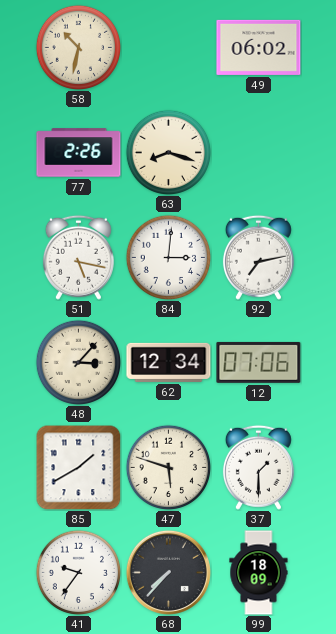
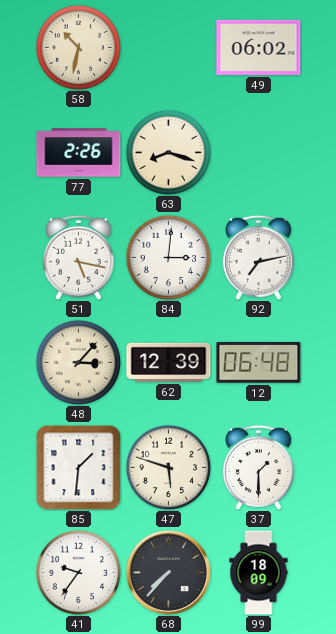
62: 12:34 -> 12:39 (169, 362)
12: 07:06 -> 06:48 (259, 362)
85: 1:40 -> 1:31 (78, 467)
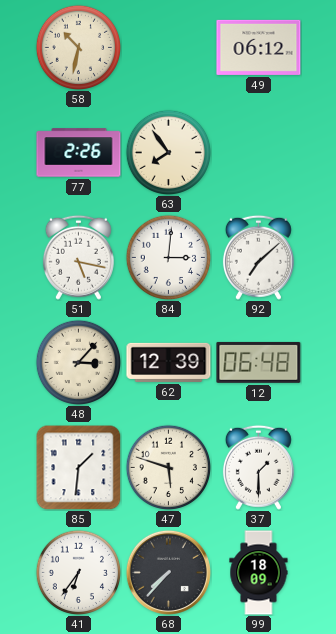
49: 06:02 -> 06:12 (259, 47)
63: 8:18 -> 7:54 (168, 152)
92: 7:13 -> 7:08 (258, 257)
41: 9:36 -> 6:36 (78, 572)
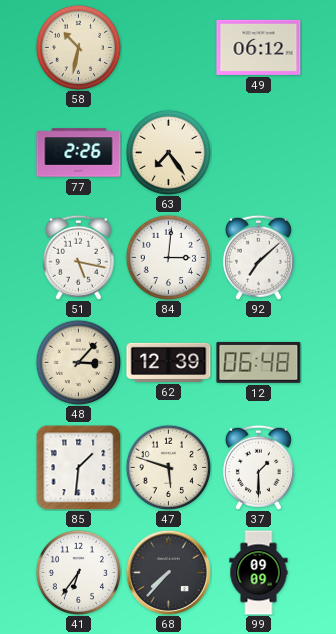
63: 7:54 -> 7:24 (168, 152)
99: 18:09 -> 09:09 (259, 573)
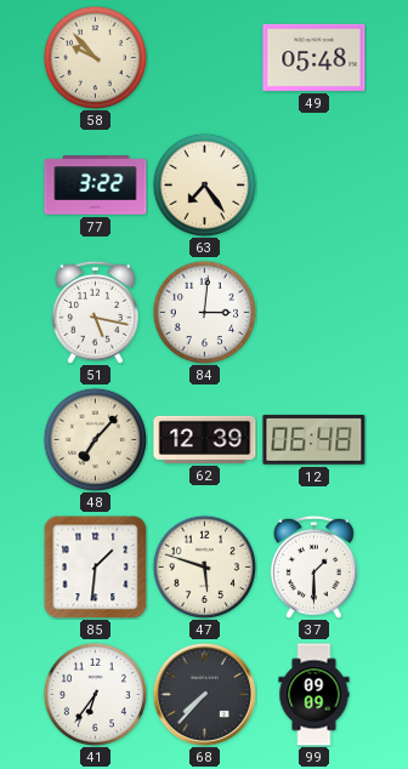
58: 10:32 -> 9:53 (95, 57)
49: 06:12 -> 05:48 (314, 57)
77: 2:26 -> 3:22 (96, 186)
92: 7:08 -> none (258, 257)
48: 3:07 -> 7:07 (95, 439)
